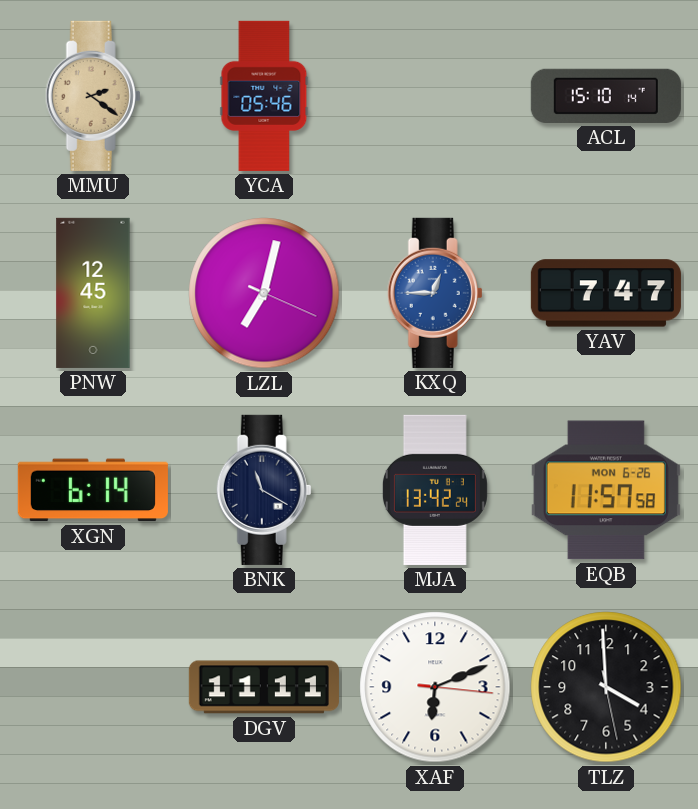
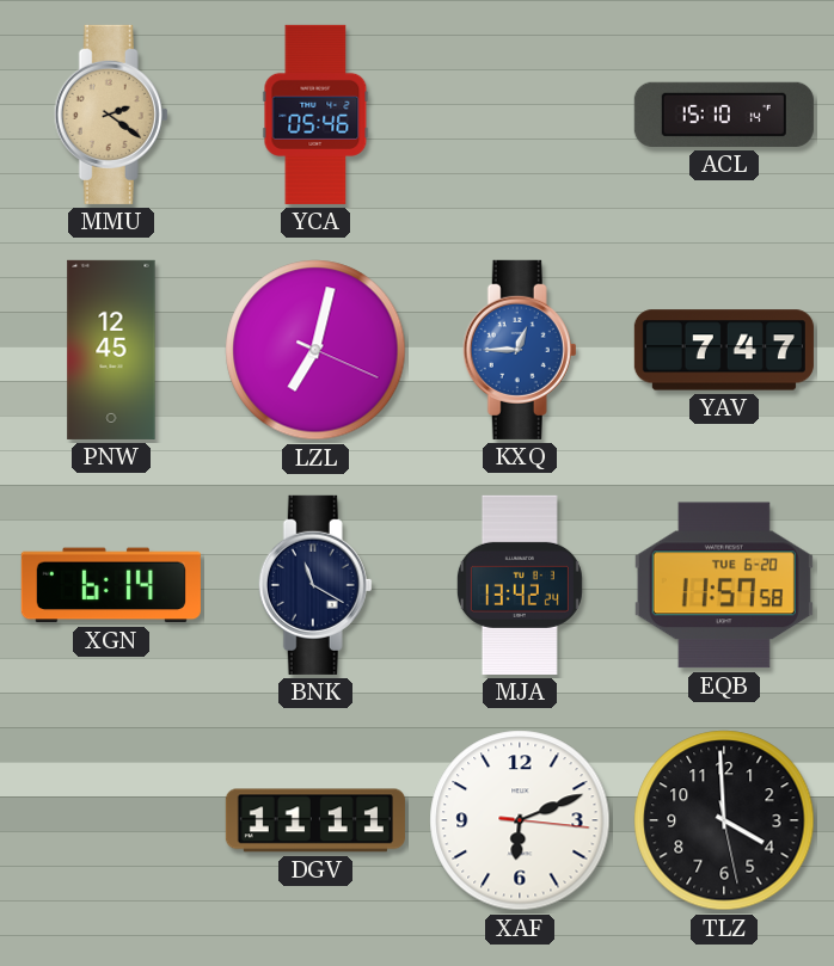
EQB date: MON 6-26 -> TUE 6-20 (724, 585)
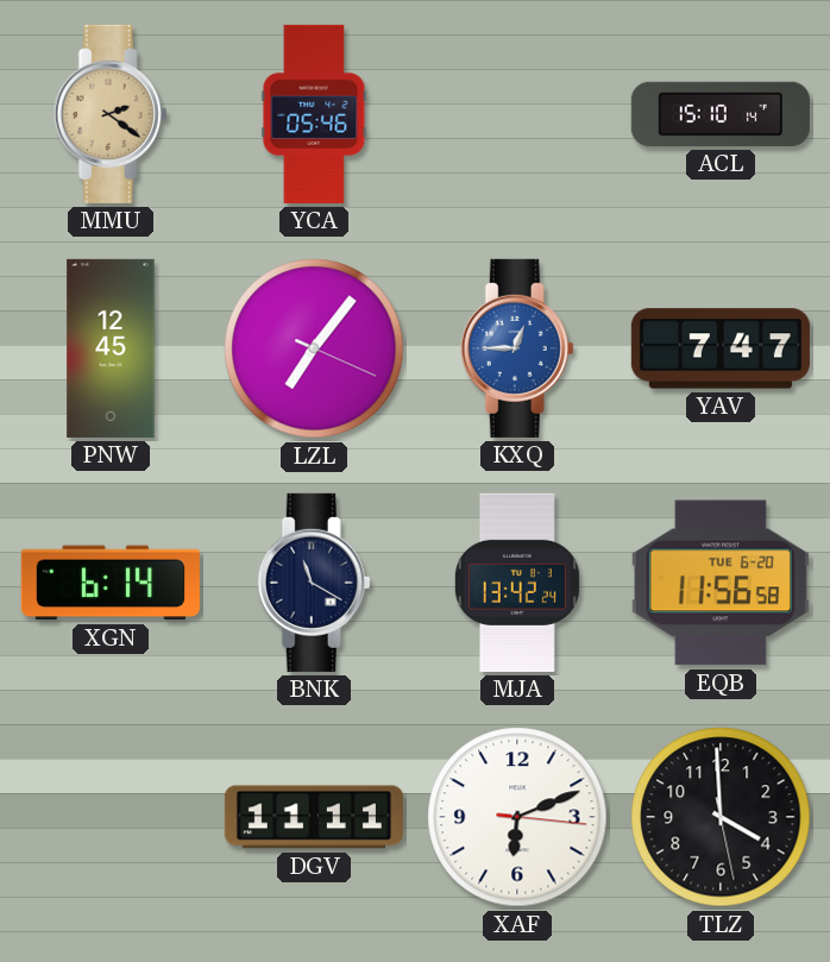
LZL: 7:02 -> 7:06 (314, 348)
EQB: 11:57 -> 11:56 (721, 583)
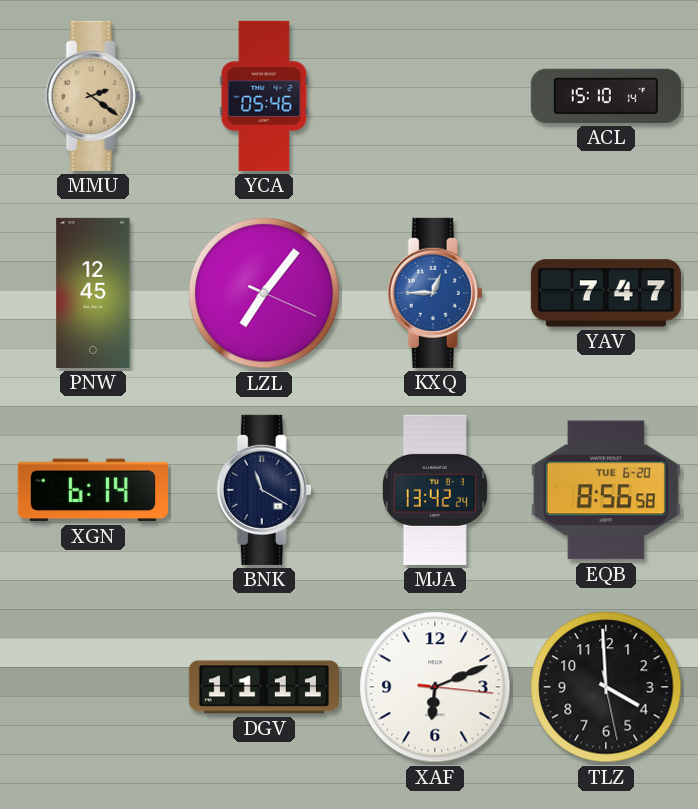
EQB: 11:56 -> 8:56 (606, 490)
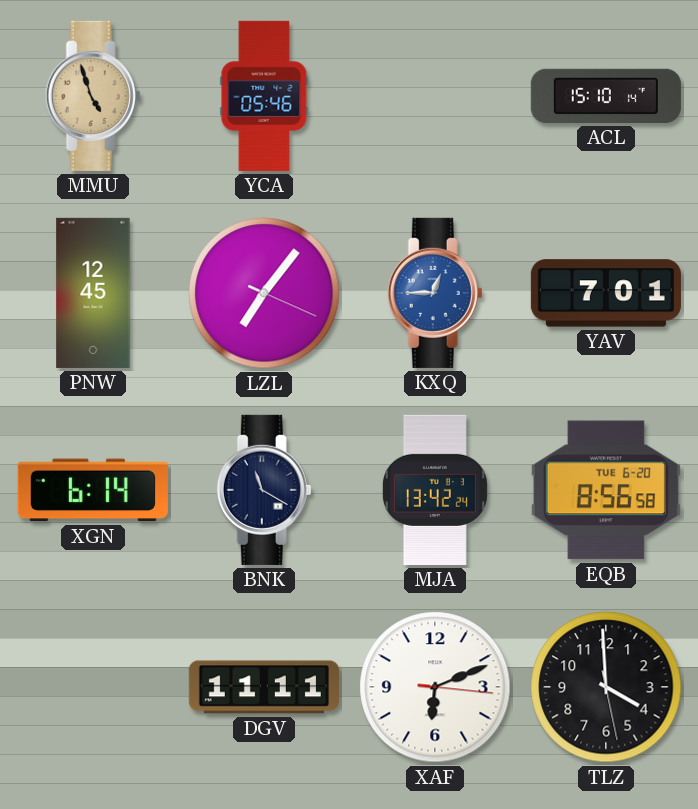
MMU: 2:21 -> 4:57 (93, 96)
YAV: 7:47 -> 7:01 (606, 293)
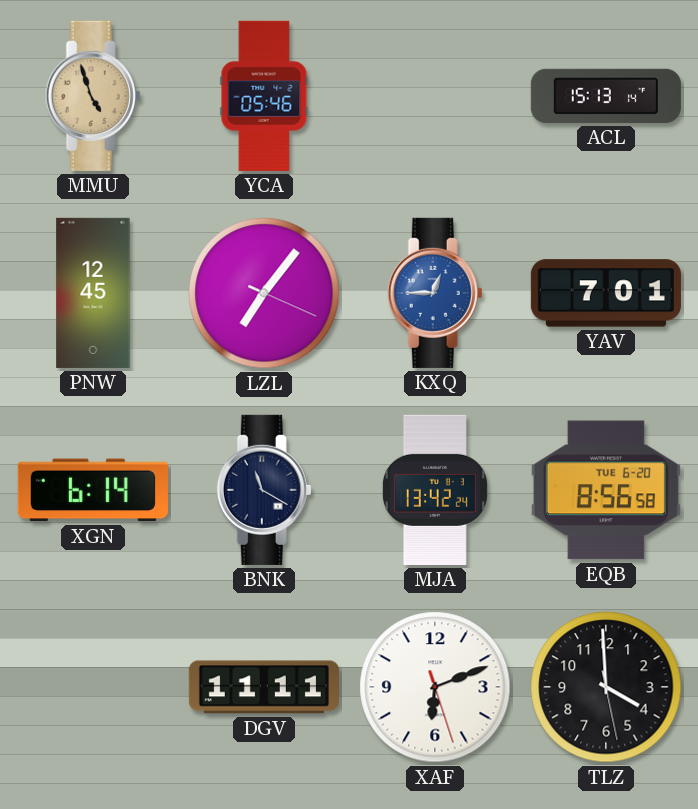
ACL: 15:10 -> 15:13 (606, 96)
XAF: 6:11:16 -> 6:11:27 (435, 687)
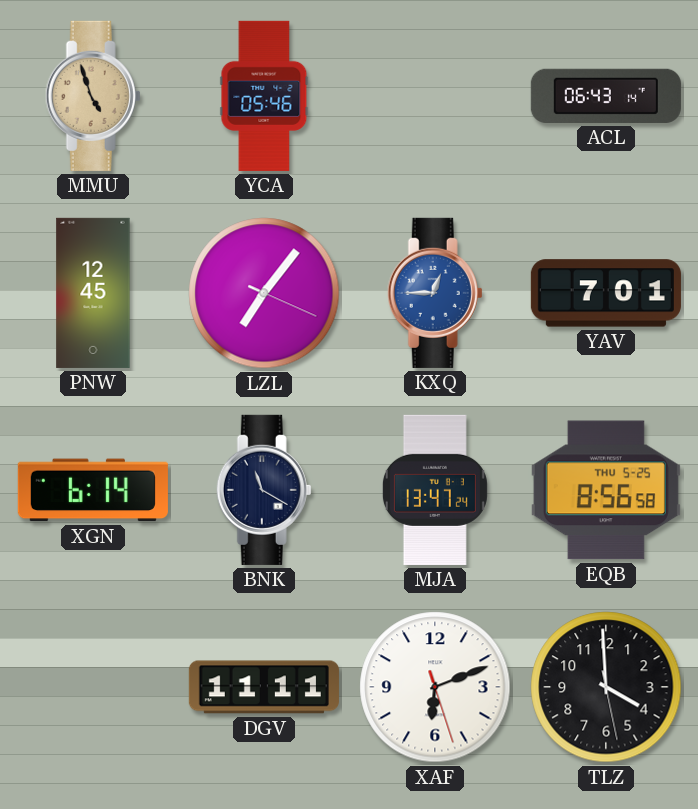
ACL: 15:13 -> 06:43 (606, 96)
MJA: 13:42 -> 13:47 (435, 490)
EQB date: TUE 6-20 -> THU 5-25 (606, 490)
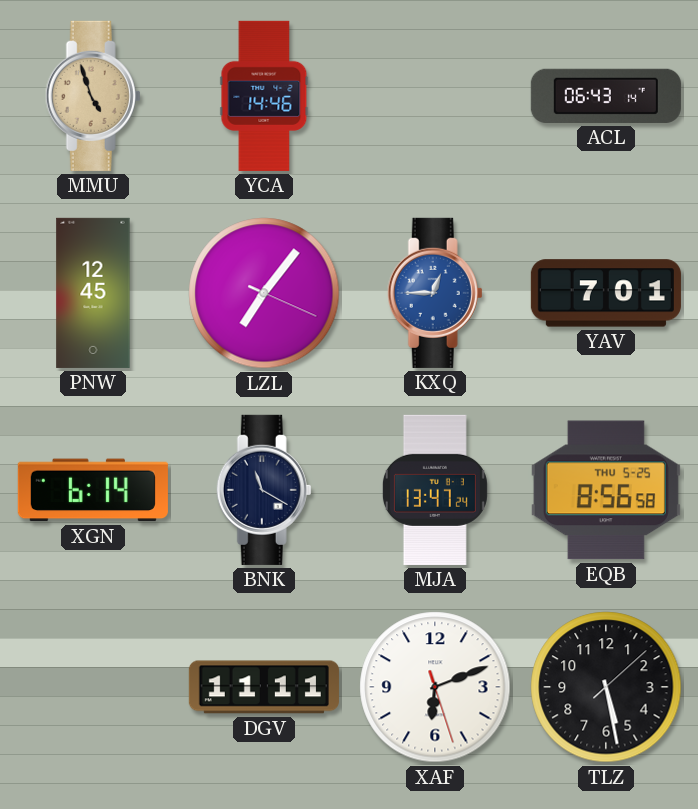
YCA: 05:46 -> 14:46 (264, 96)
TLZ: 3:59 -> 5:28 (606, 687)
